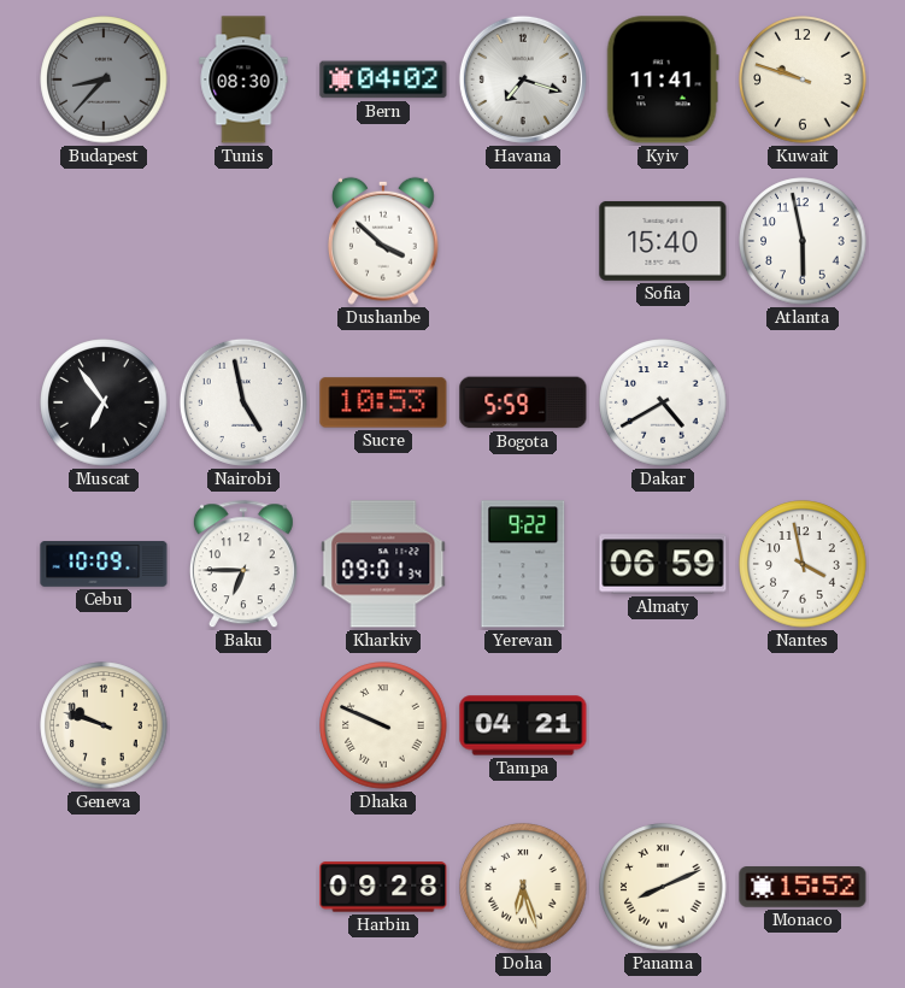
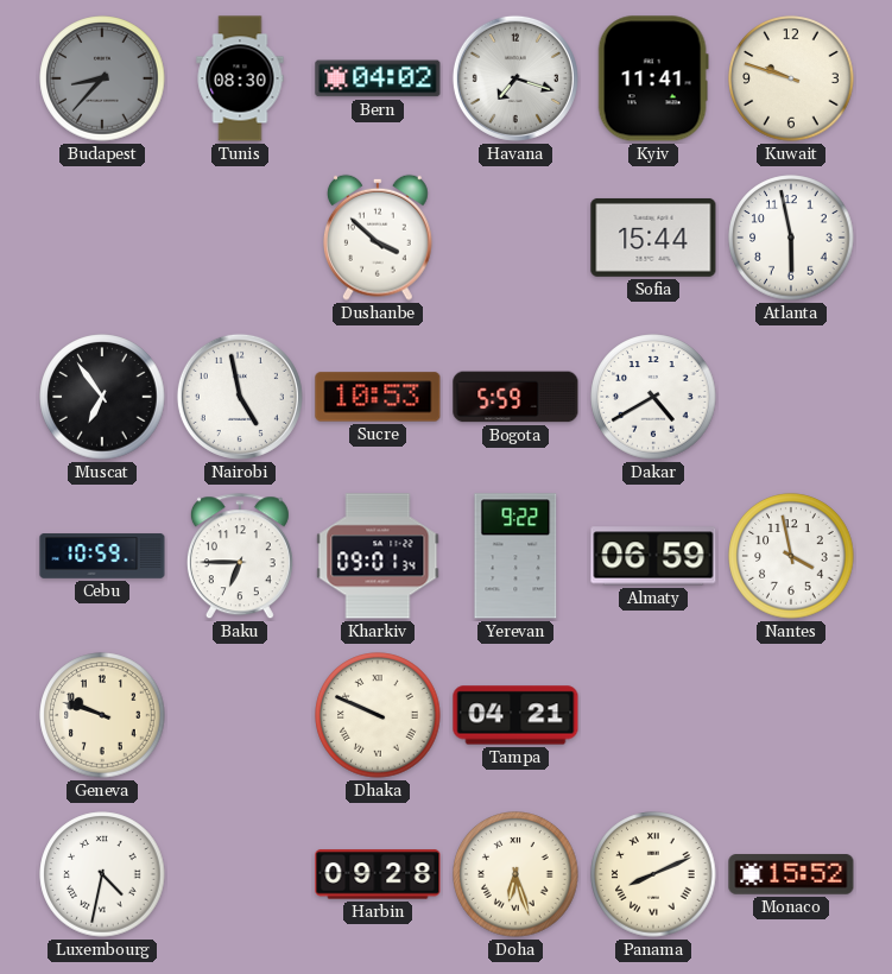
Sofia: 15:40 -> 15:44 (653, 238)
Cebu: 10:09 -> 10:59 (102, 556)
Luxembourg: none -> 4:32 (102, 874)
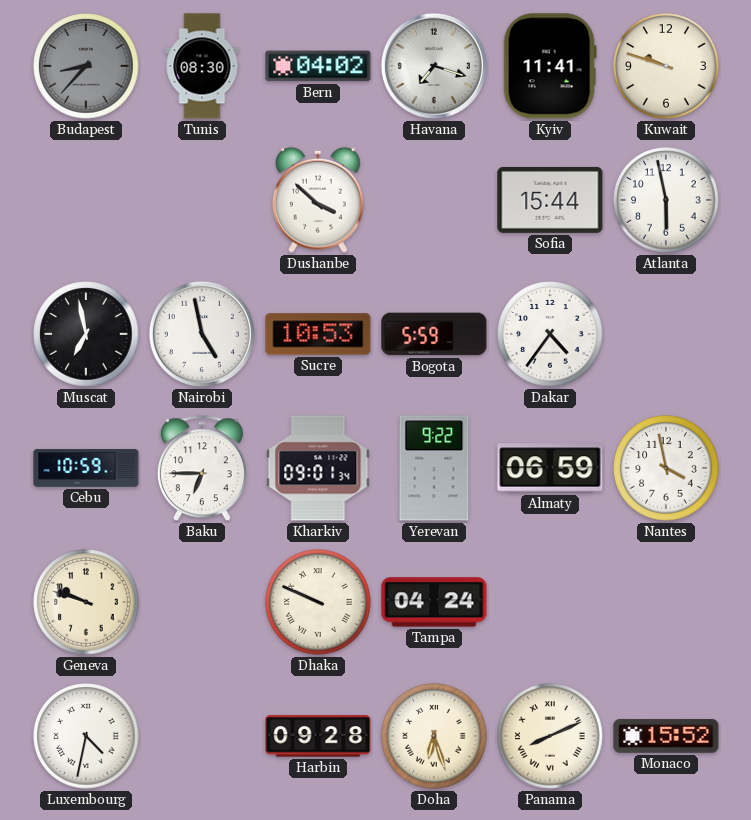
Muscat: 6:54 -> 6:58 (86, 334)
Dakar: 4:40 -> 4:36 (550, 334)
Tampa: 04:21 -> 04:24 (434, 602)
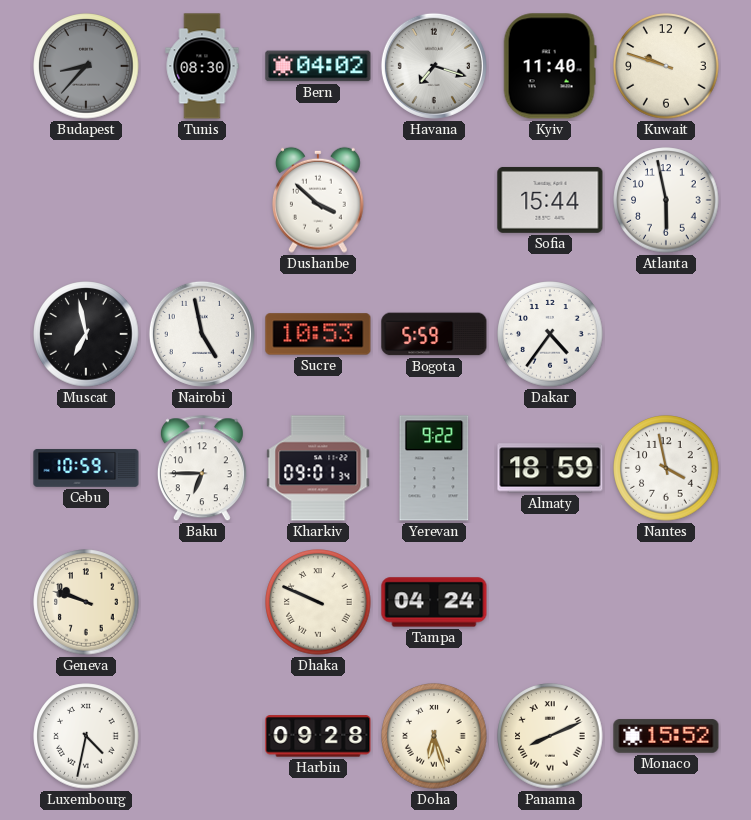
Kyiv: 11:41 -> 11:40 (550, 66)
Almaty: 06:59 -> 18:59 (550, 468)
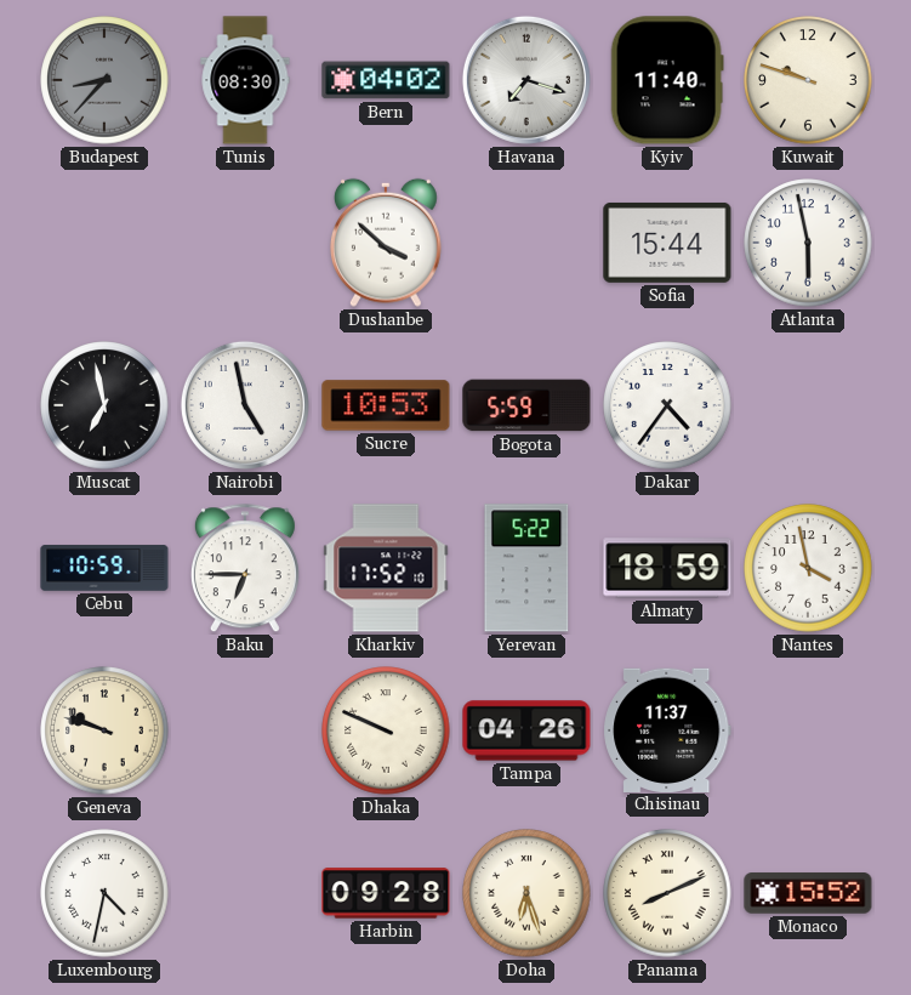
Kharkiv: 09:01 -> 17:52 (386, 568)
Yerevan: 9:22 -> 5:22 (526, 568)
Tampa: 04:24 -> 04:26 (526, 730)
Chisinau: none -> 11:37 (667, 729)
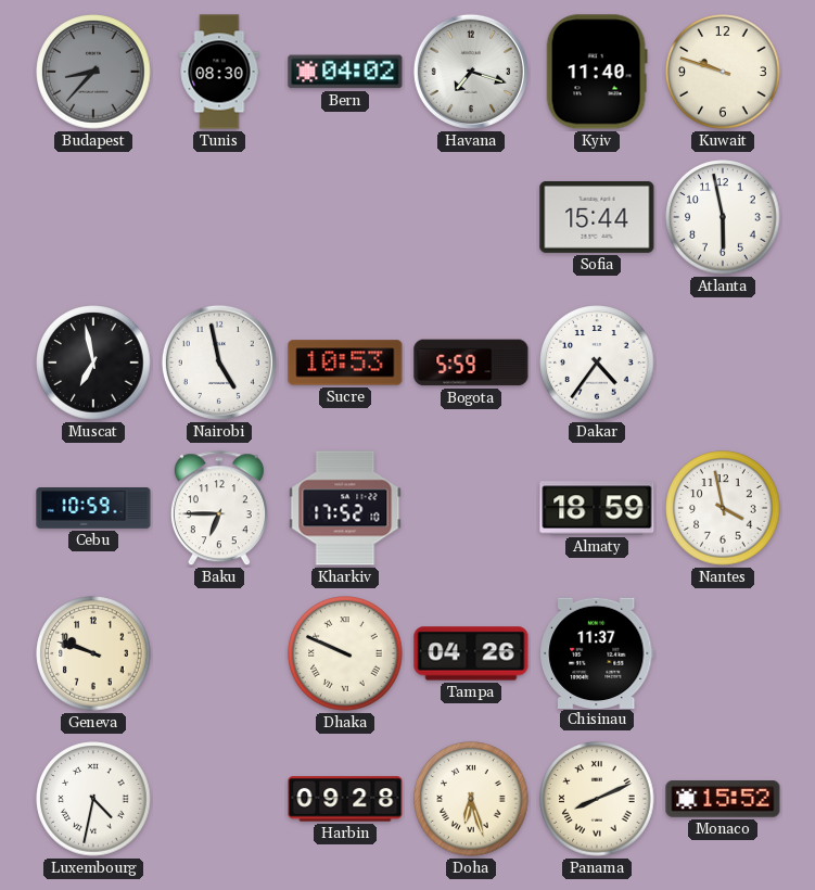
Dushanbe: 3:52 -> none (387, 243)
Yerevan: 5:22 -> none (526, 568)
